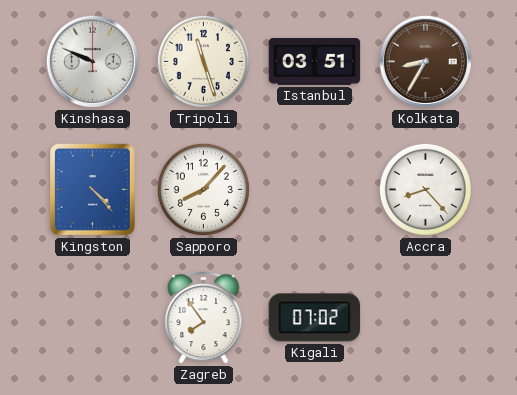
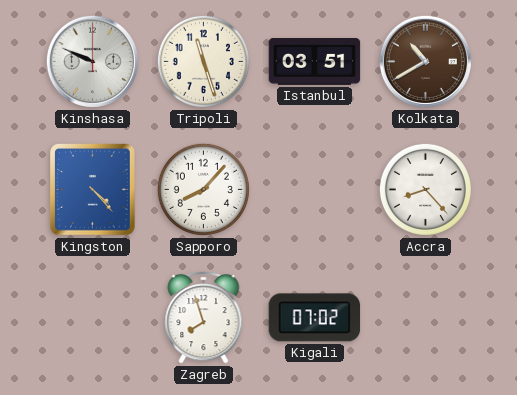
Kolkata: 8:35 -> 10:40 (425, 61)
Zagreb: 7:54 -> 7:57 (204, 317)
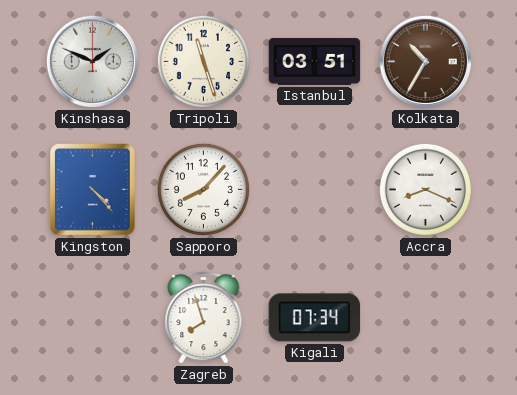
Kinshasa: 9:49 -> 1:49 (92, 61)
Kolkata: 10:40 -> 10:35 (425, 61)
Accra: 8:23 -> 8:19 (425, 189)
Kigali: 07:02 -> 07:34 (315, 318)
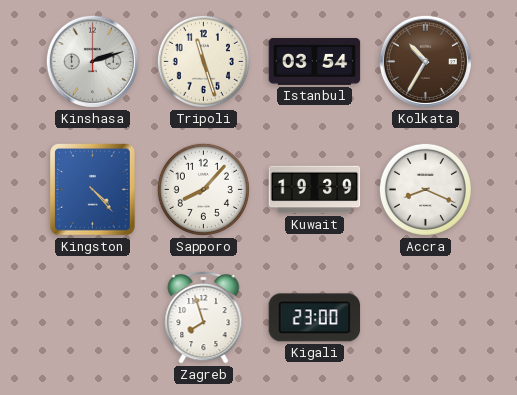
Kinshasa: 1:49 -> 2:12 (92, 61)
Istanbul: 03:51 -> 03:54 (315, 62)
Kuwait: none -> 19:39 (315, 190)
Kigali: 07:34 -> 23:00 (315, 318)
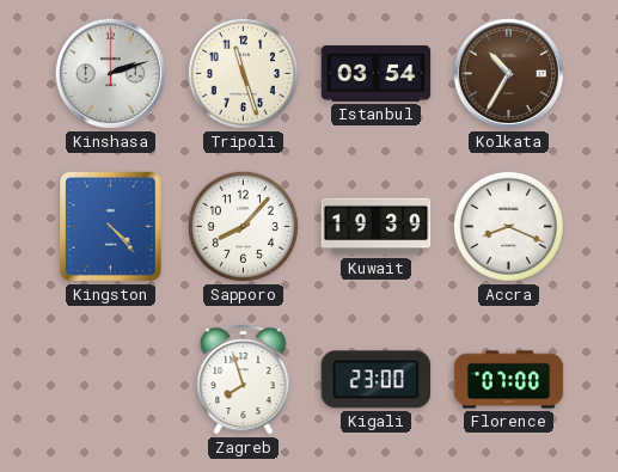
Florence: none -> 07:00 (509, 380)
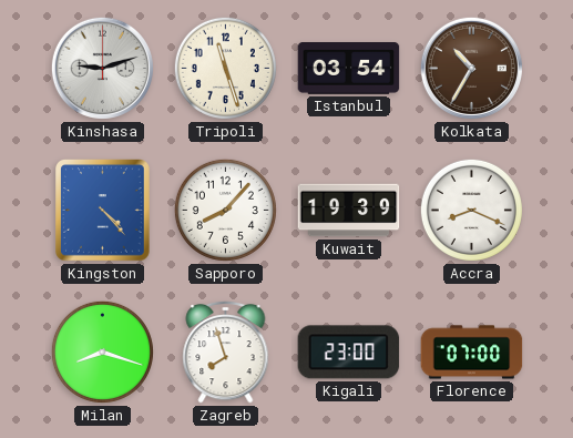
Kinshasa: 2:12 -> 9:12 (102, 68)
Milan: none -> 8:18 (102, 352)
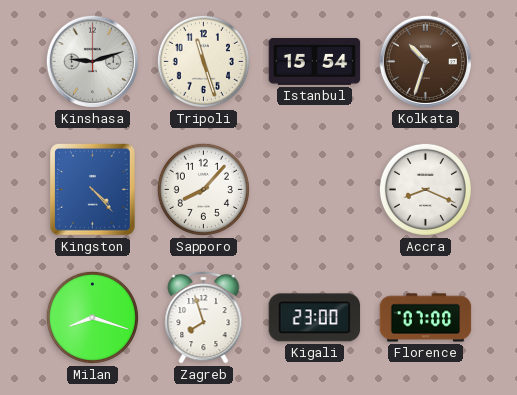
Istanbul: 03:54 -> 15:54 (315, 62)
Kolkata: 10:35 -> 10:33 (425, 61)
Kuwait: 19:39 -> none (349, 211)
